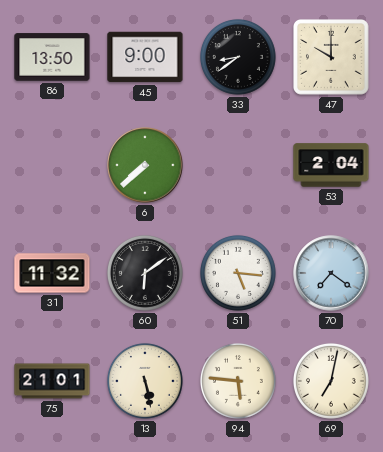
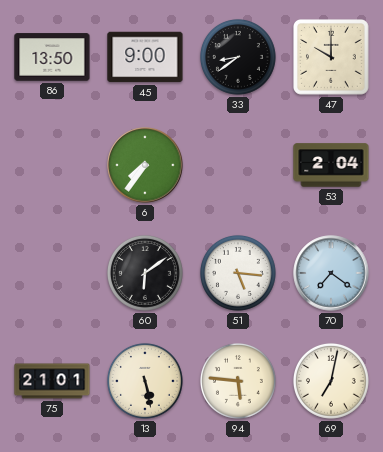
6: 7:38 -> 7:36 (145, 165)
31: 11:32 -> none (52, 273)
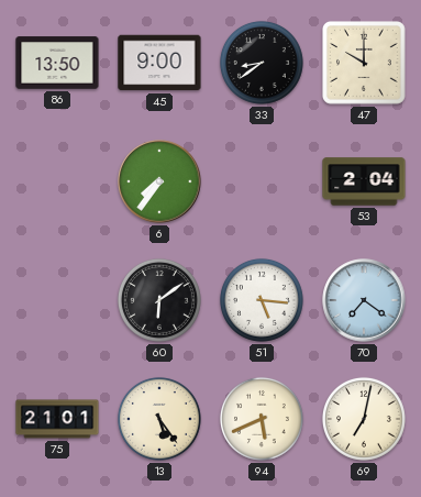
13: 5:28 -> 5:24 (159, 419)
94: 5:46 -> 5:41 (262, 419)
